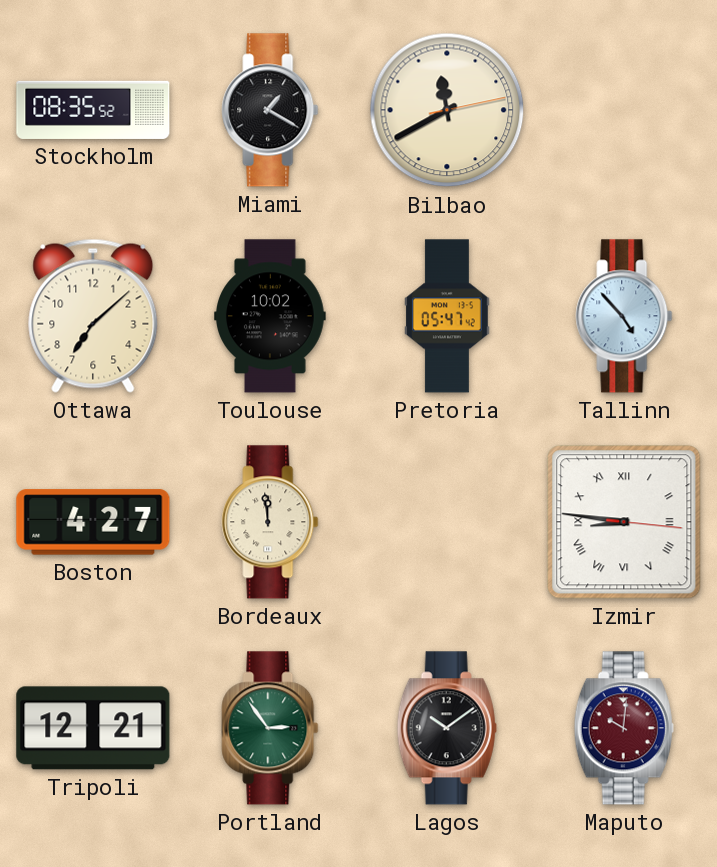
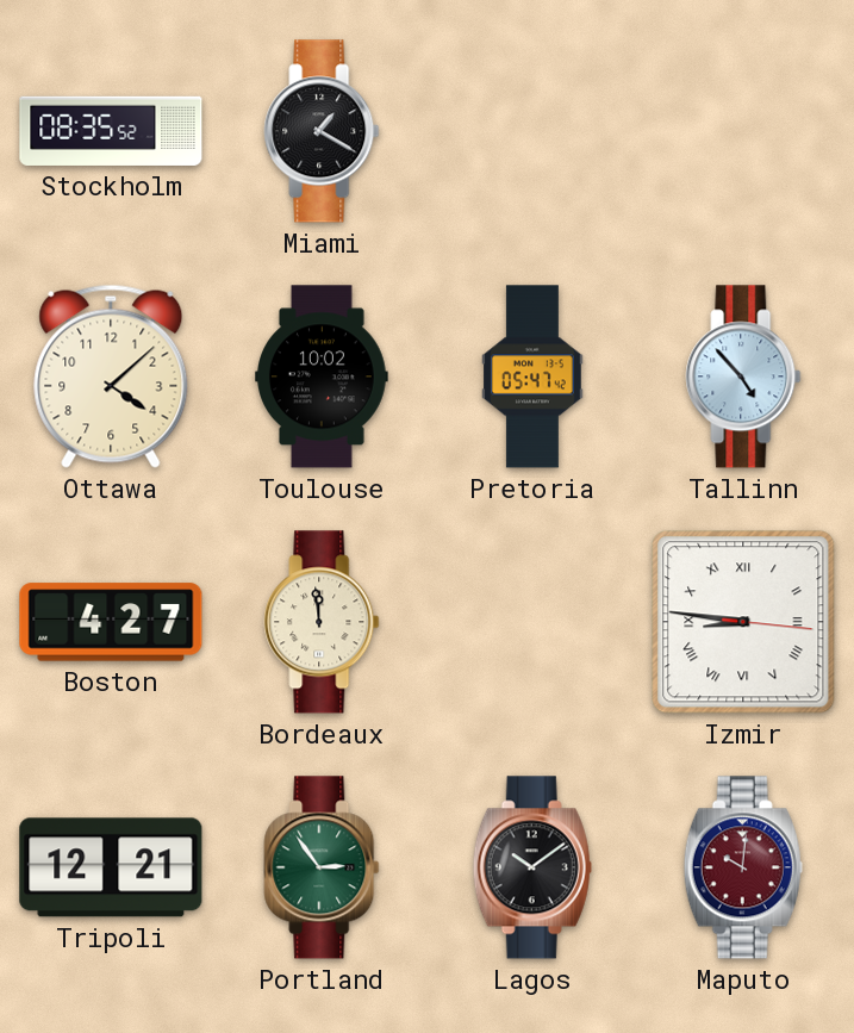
Bilbao: 11:40 -> none (447, 110)
Ottawa: 7:08 -> 4:08 (111, 377)
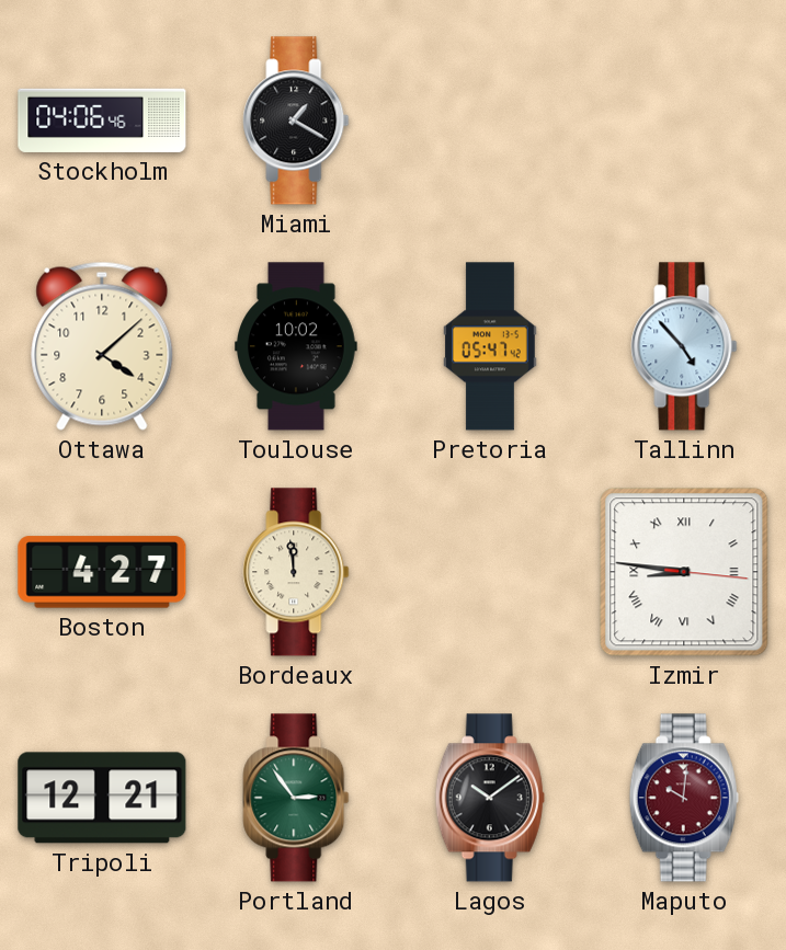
Stockholm: 08:35 -> 04:06 (102, 121)
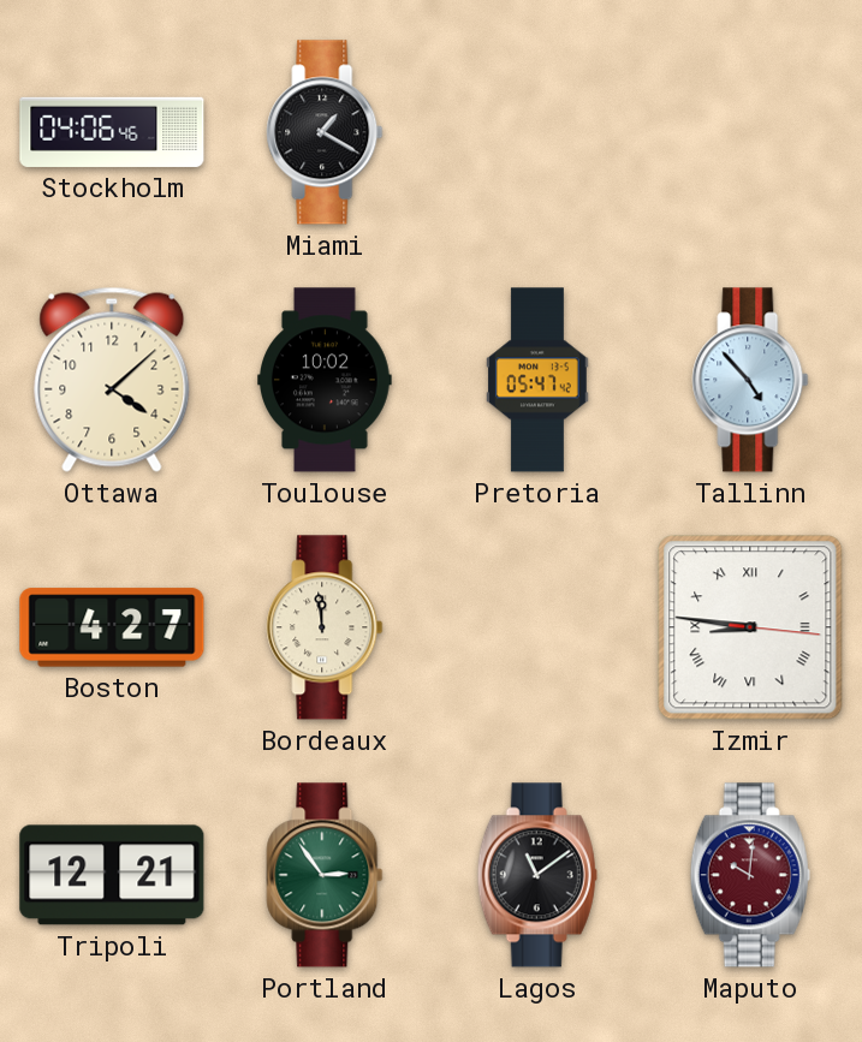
Lagos: 10:09 -> 11:09 (537, 875)
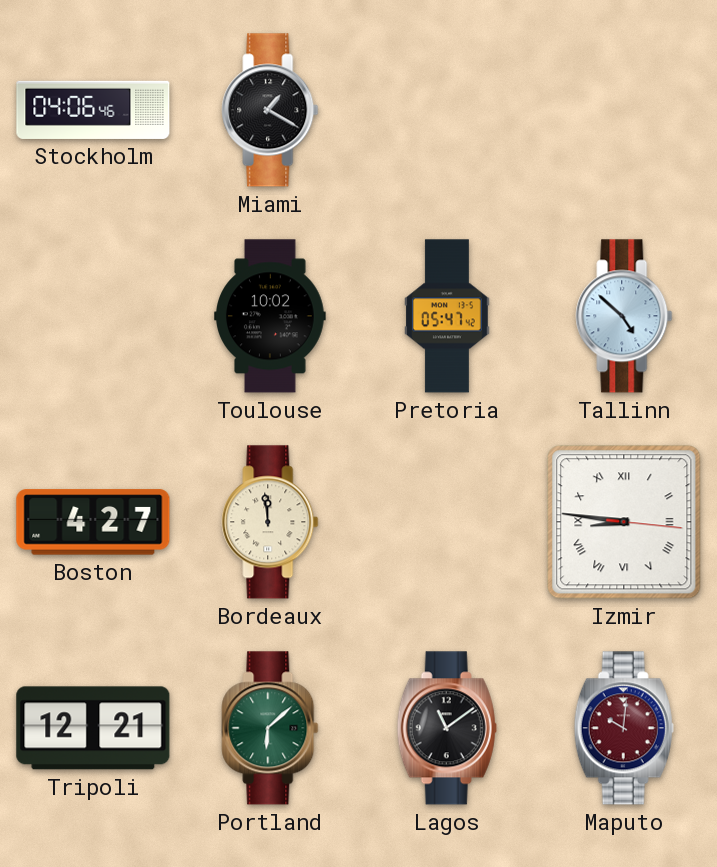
Ottawa: 4:08 -> none (112, 380)
Tallinn: 4:53 -> 4:52 (624, 316)
Portland: 2:54 -> 6:08 (270, 728)
